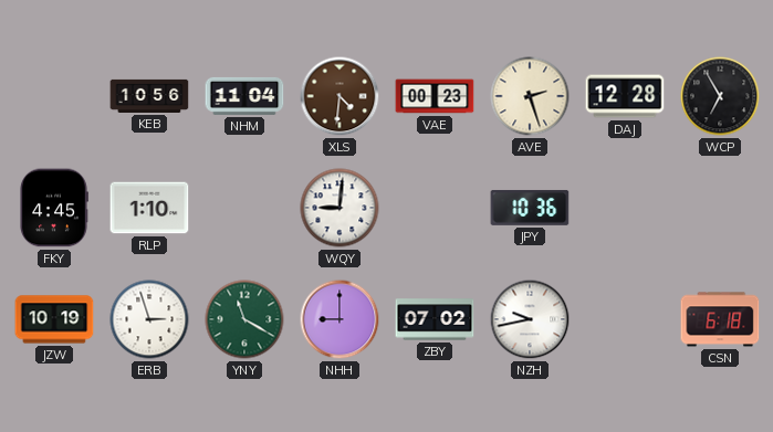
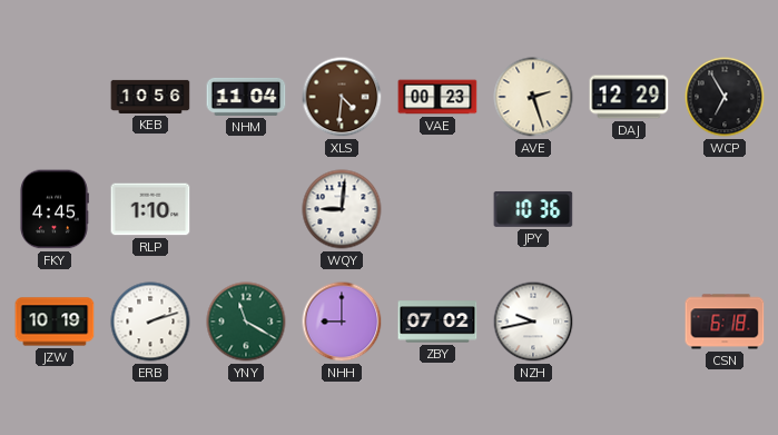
DAJ: 12:28 -> 12:29 (629, 97)
ERB: 2:57 -> 2:12 (150, 322)
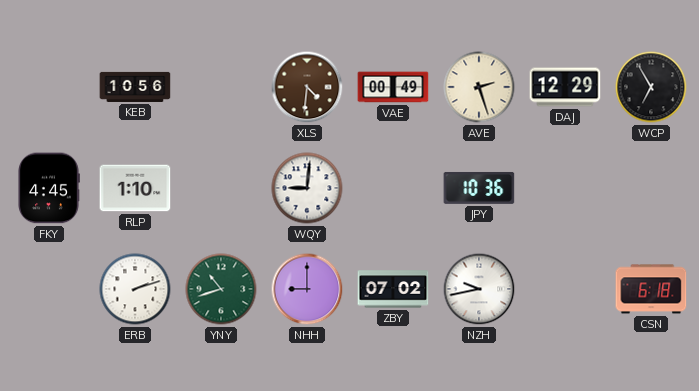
NHM: 11:04 -> none (246, 97)
VAE: 00:23 -> 00:49 (393, 87)
JZW: 10:19 -> none (55, 322)
YNY: 11:20 -> 10:42 (221, 289)
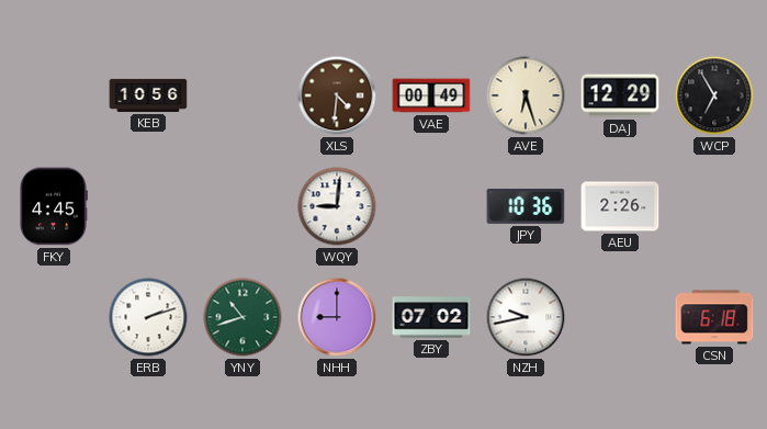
AVE: 2:27 -> 6:27 (526, 95)
RLP: 1:10 -> none (135, 188)
AEU: none -> 2:26 (620, 206)
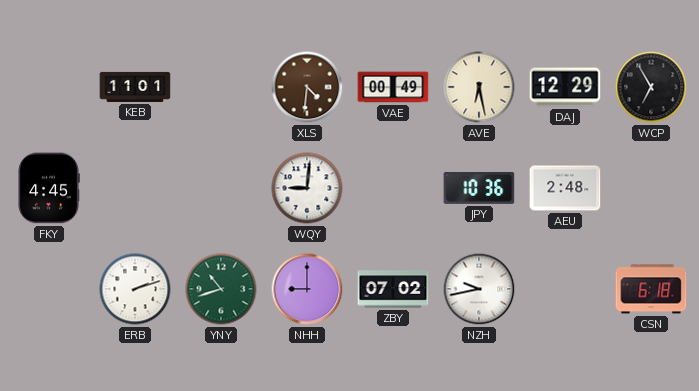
KEB: 10:56 -> 11:01 (135, 87)
AVE: 6:27 -> 6:28 (479, 87)
AEU: 2:26 -> 2:48 (565, 188)
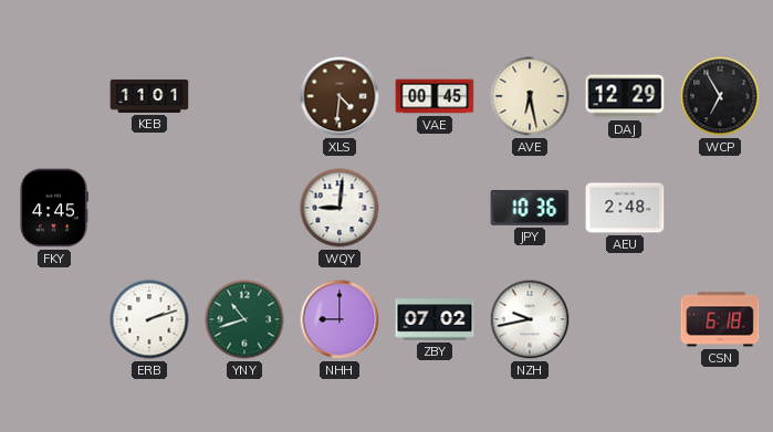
VAE: 00:49 -> 00:45 (435, 96)
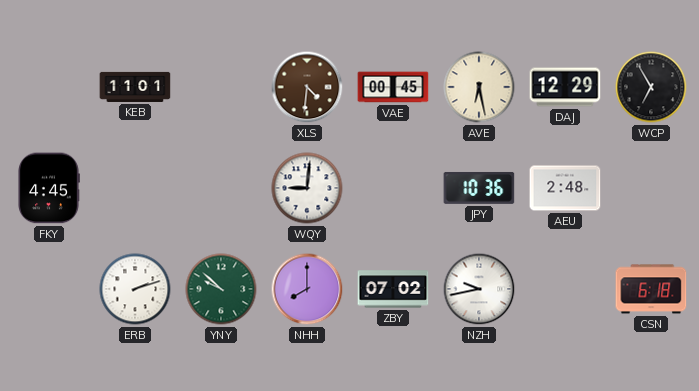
YNY: 10:42 -> 9:52 (221, 289)
NHH: 9:00 -> 8:00 (307, 289)
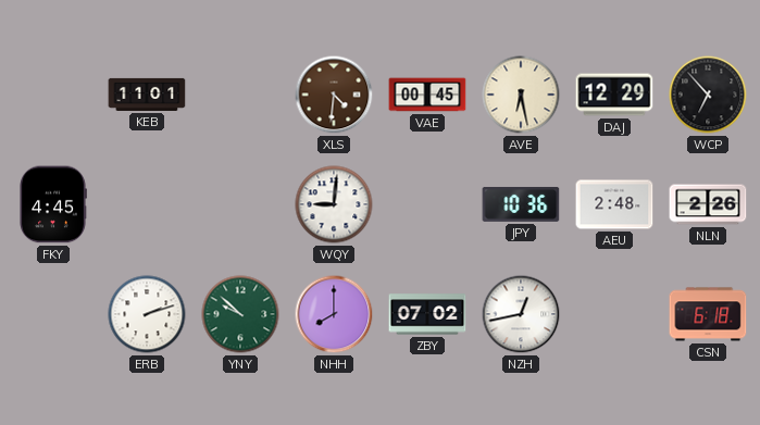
WCP: 6:55 -> 6:53 (708, 95)
NLN: none -> 2:26 (708, 204)
NZH: 9:43 -> 12:43 (521, 314)
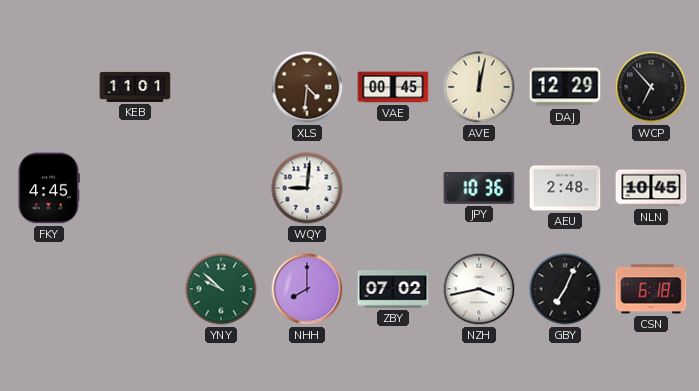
AVE: 6:28 -> 12:02 (479, 87)
NLN: 2:26 -> 10:45 (651, 188)
ERB: 2:12 -> none (147, 314)
NZH: 12:43 -> 3:43 (479, 289)
GBY: none -> 7:04 (565, 289)
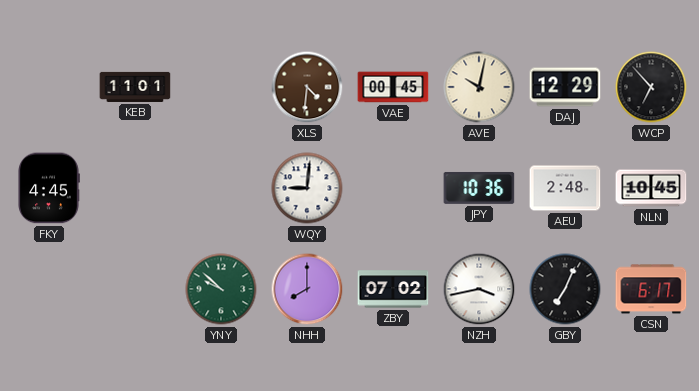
AVE: 12:02 -> 10:02 (479, 87)
CSN: 6:18 -> 6:17 (651, 289)
